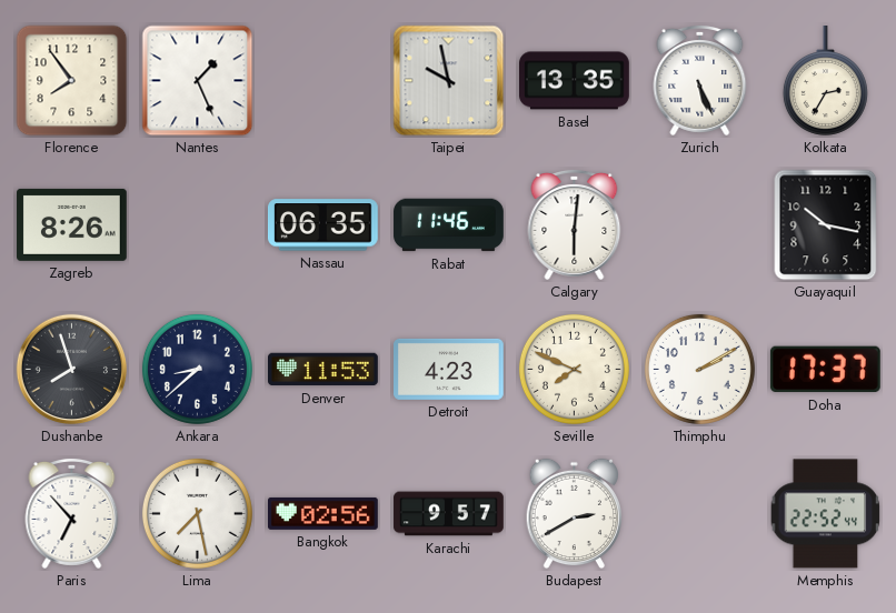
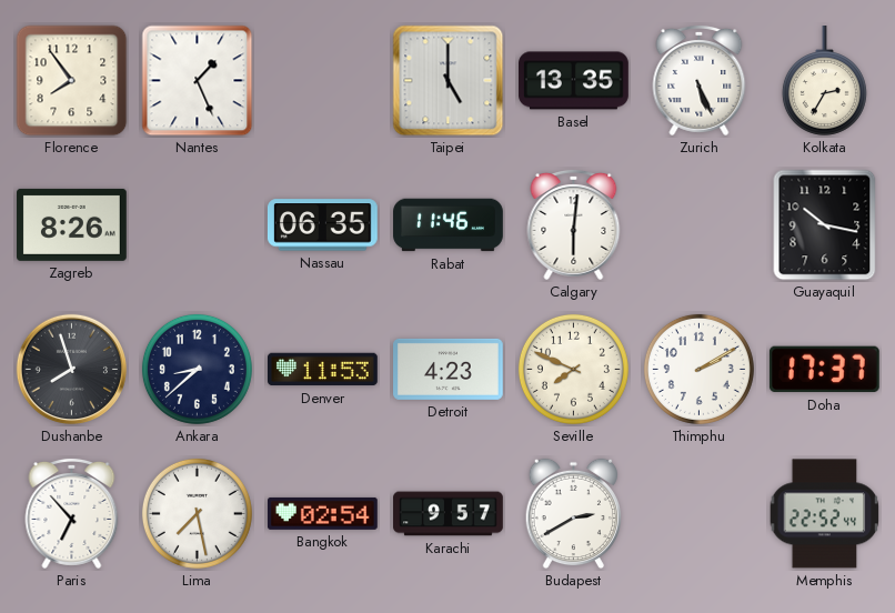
Taipei: 9:58 -> 5:00 (449, 81)
Bangkok: 02:56 -> 02:54 (323, 513)
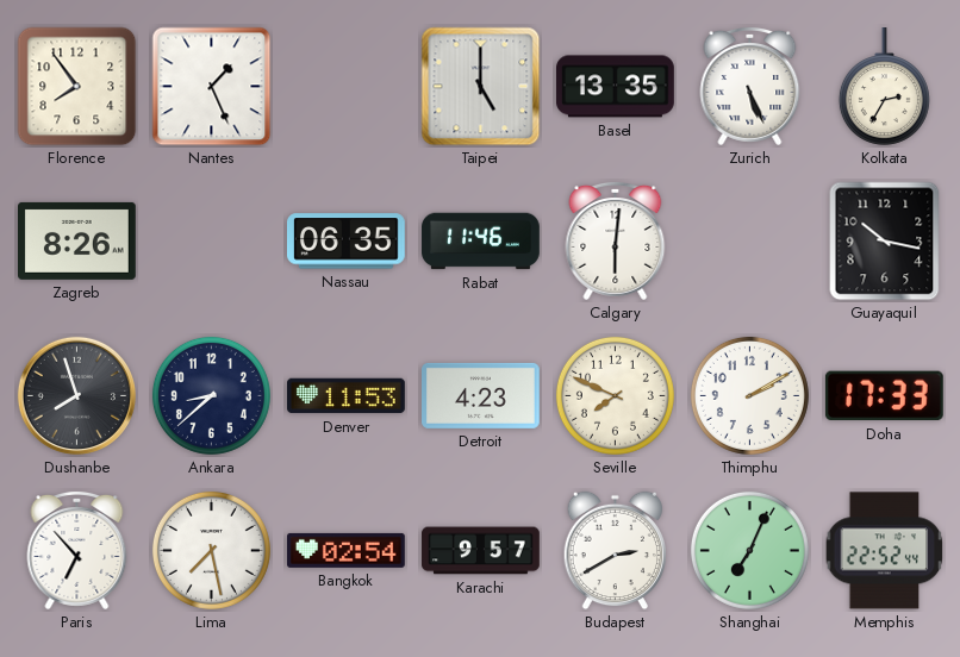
Doha: 17:37 -> 17:33 (884, 396)
Shanghai: none -> 7:04 (749, 550)
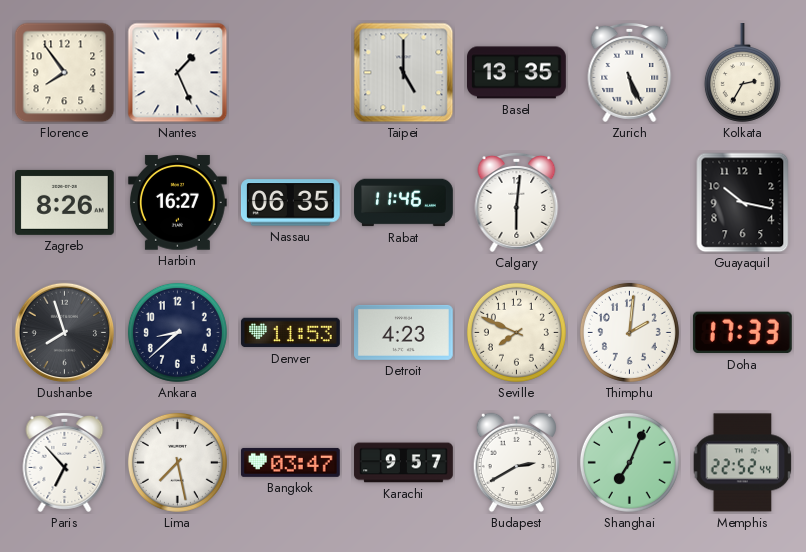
Harbin: none -> 16:27 (177, 203)
Thimphu: 2:10 -> 2:01 (629, 332)
Bangkok: 02:54 -> 03:47 (291, 462)
